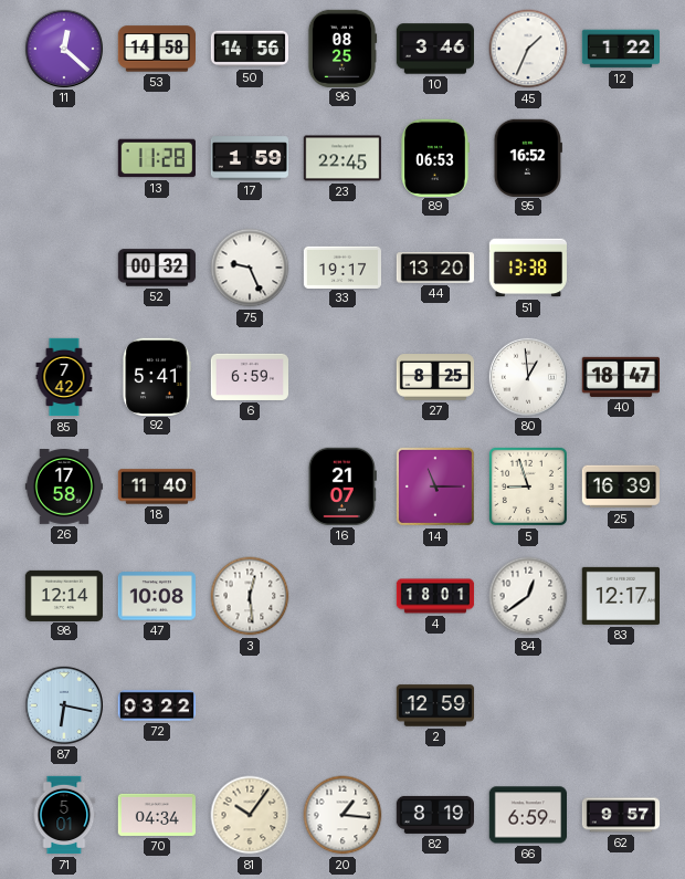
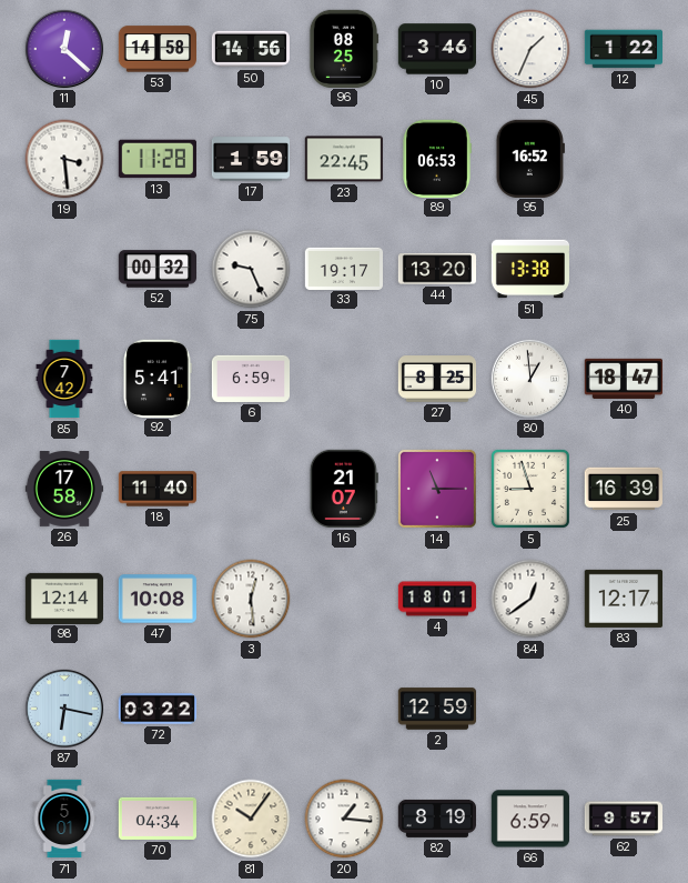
19: none -> 3:29 (64, 159)
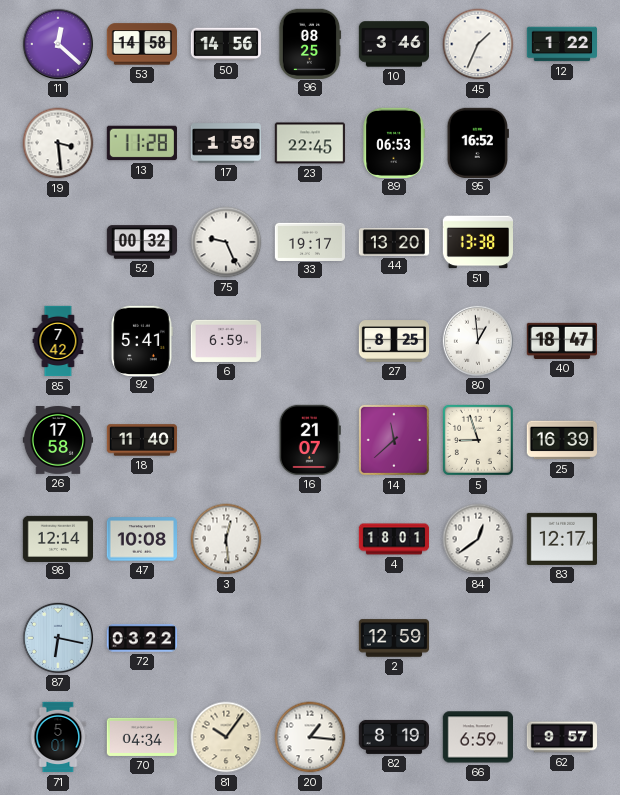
14: 11:15 -> 11:38 (394, 440)
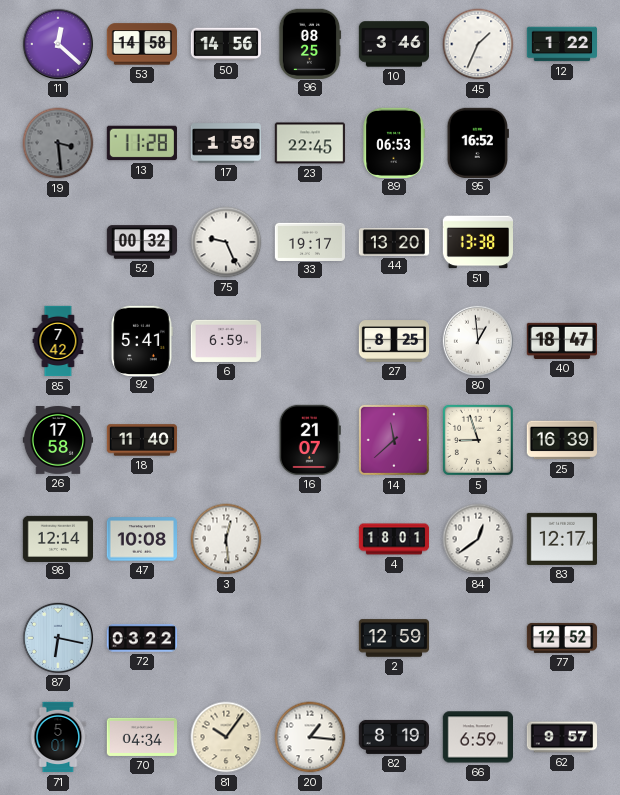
19 dial: white -> grey (58, 143)
77: none -> 12:52 (562, 638)
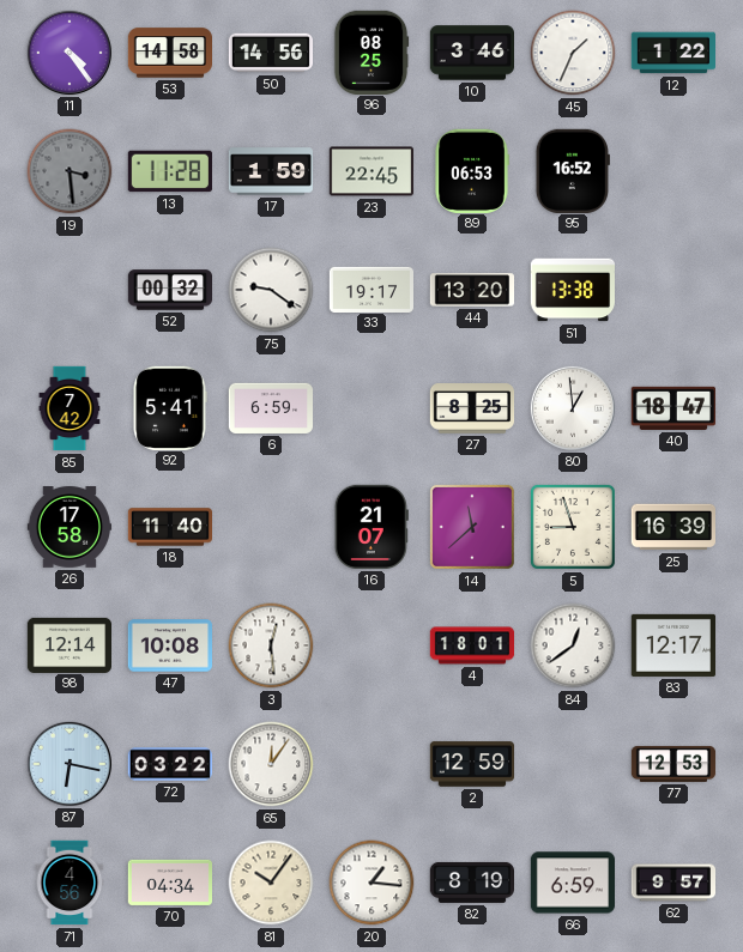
11: 12:22 -> 4:24 (68, 51)
75: 9:26 -> 9:21 (271, 290)
65: none -> 12:06 (271, 764)
77: 12:52 -> 12:53 (673, 764)
71: 5:01 -> 4:56 (70, 883)
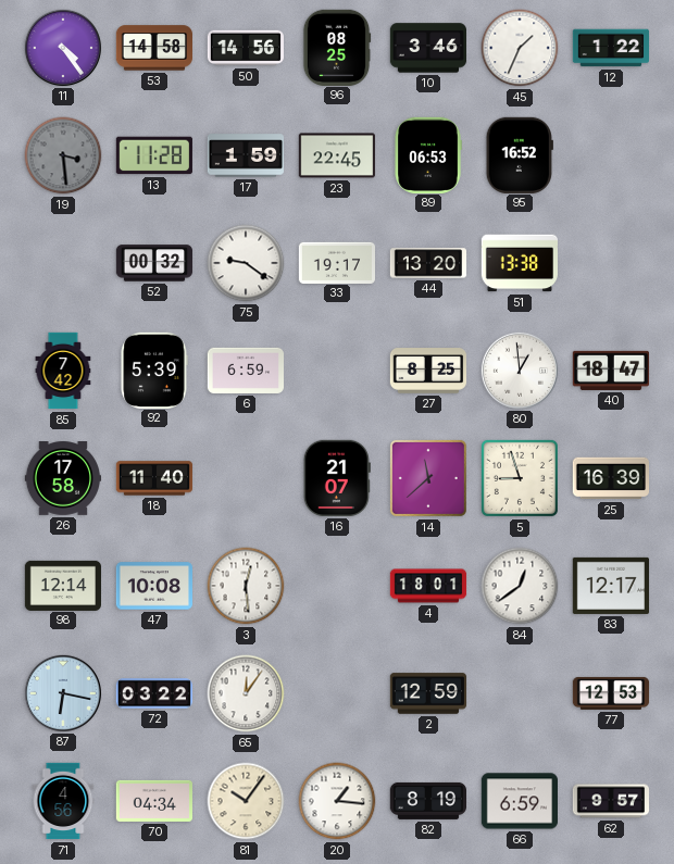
92: 5:41 -> 5:39 (154, 370)
